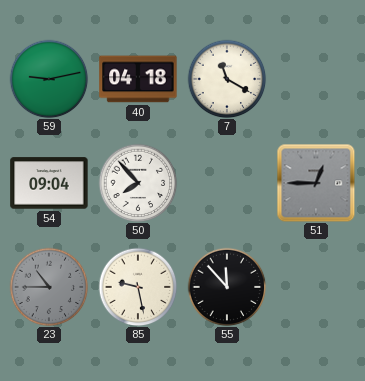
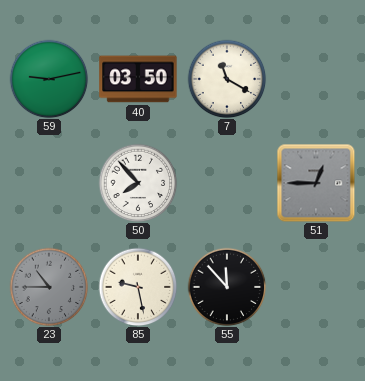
40: 04:18 -> 03:50 (138, 79)
54: 09:04 -> none (49, 183)
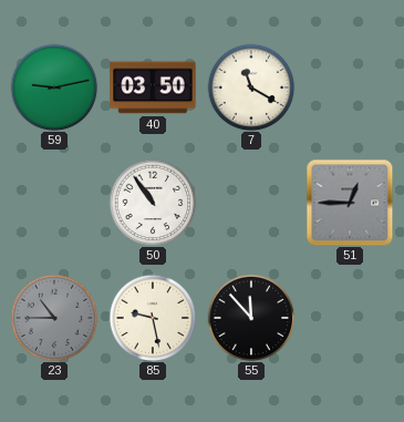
50: 7:53 -> 10:54 (153, 203)
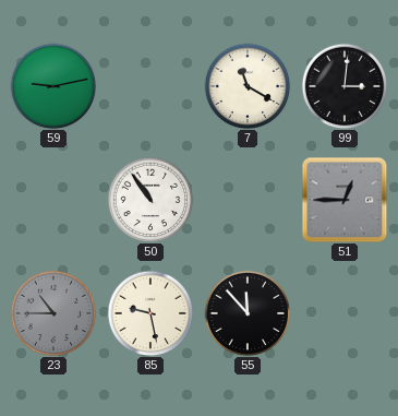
40: 03:50 -> none (153, 88)
99: none -> 3:01 (345, 86)
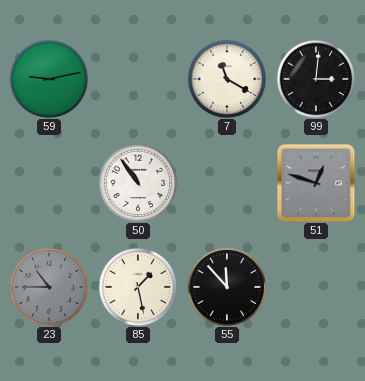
51: 12:45 -> 12:48 (316, 183)
85: 9:28 -> 1:28 (138, 287)
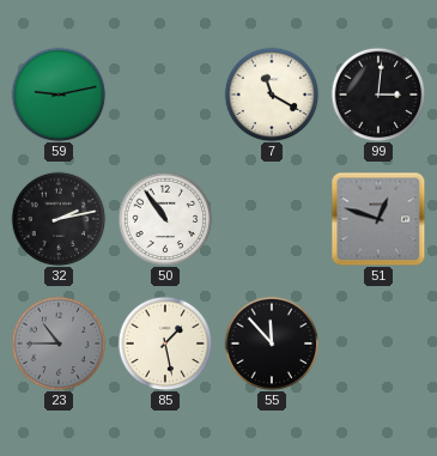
32: none -> 2:13 (59, 219)
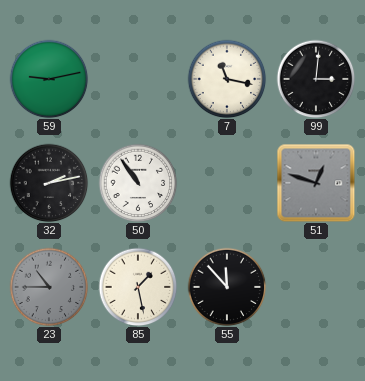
7: 11:20 -> 11:17 (227, 79)
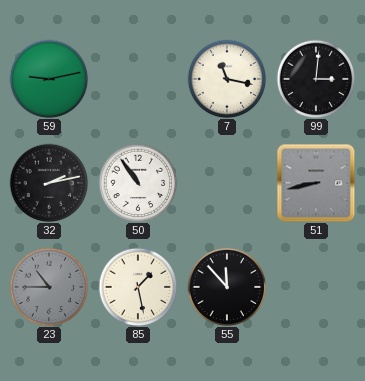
51: 12:48 -> 8:43 (316, 183)
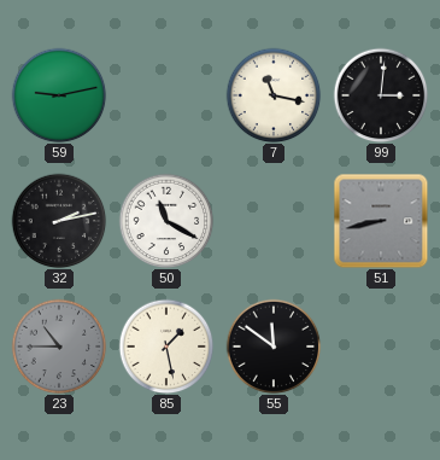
50: 10:54 -> 11:20 (166, 221)
55: 11:53 -> 11:51 (274, 347)
